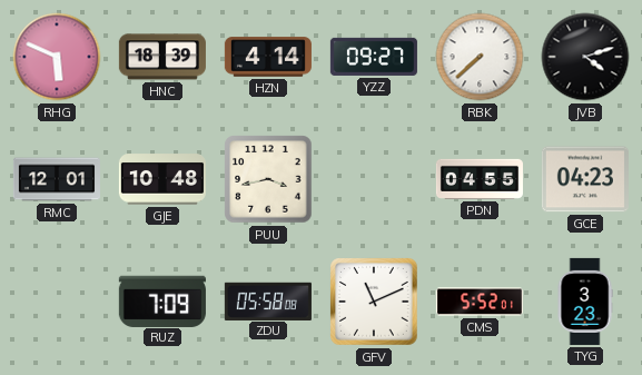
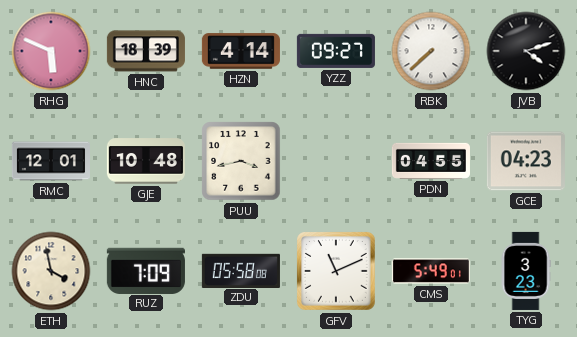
ETH: none -> 3:58 (51, 271)
CMS: 5:52 -> 5:49 (431, 271)
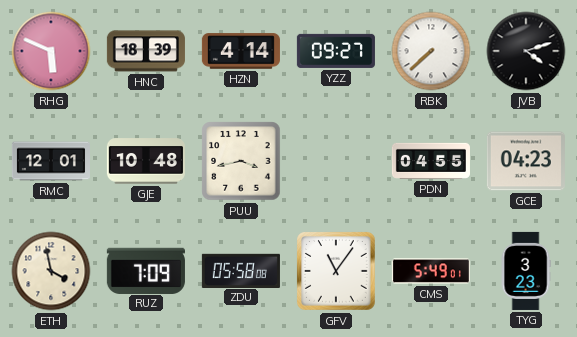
GFV: 11:11 -> 11:06 (337, 272)
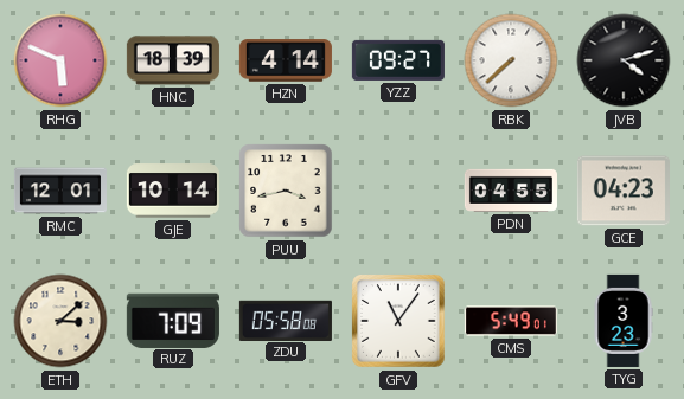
GJE: 10:48 -> 10:14 (173, 191)
ETH: 3:58 -> 3:08 (60, 321)
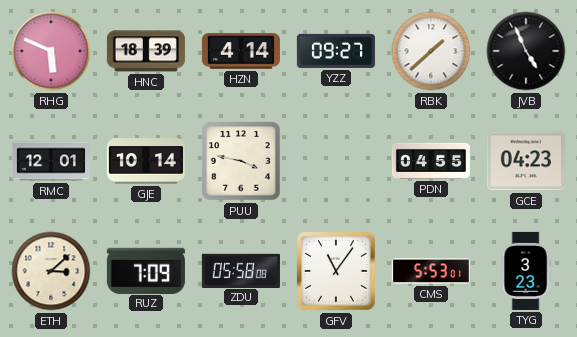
RBK: 7:38 -> 1:38 (431, 51)
JVB: 4:12 -> 4:56 (526, 51)
PUU: 3:43 -> 3:47 (241, 161)
CMS: 5:49 -> 5:53 (431, 271)
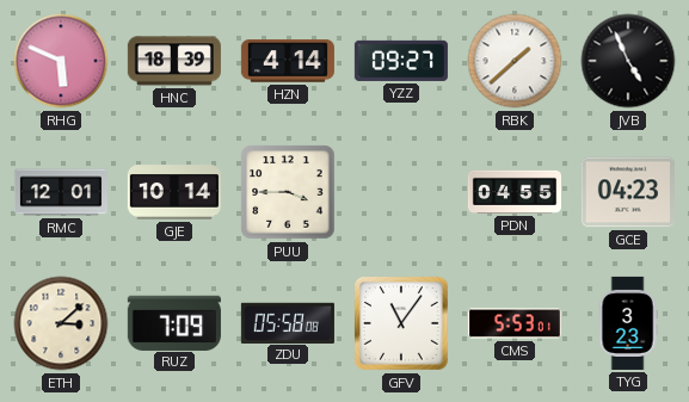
PUU: 3:47 -> 3:45 (288, 192)
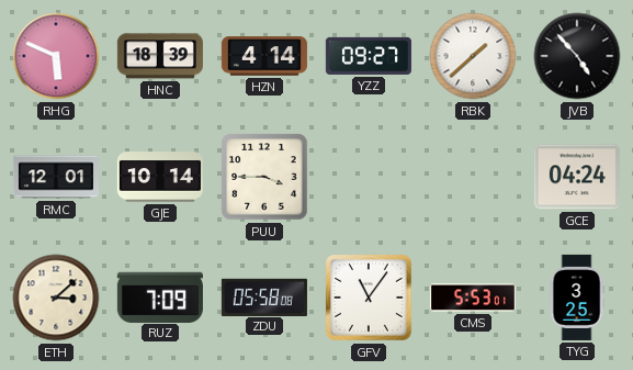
JVB: 4:56 -> 4:53 (577, 56)
PDN: 04:55 -> none (515, 192)
GCE: 04:23 -> 04:24 (577, 177)
TYG: 3:23 -> 3:25 (577, 298)
